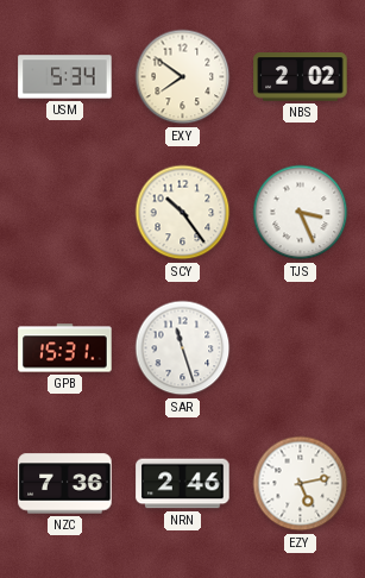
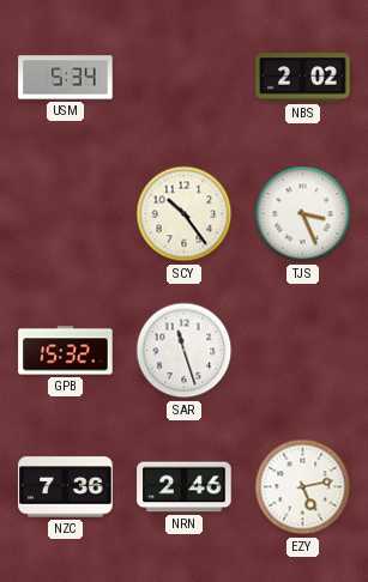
EXY: 7:51 -> none (183, 77)
GPB: 15:31 -> 15:32 (66, 351)
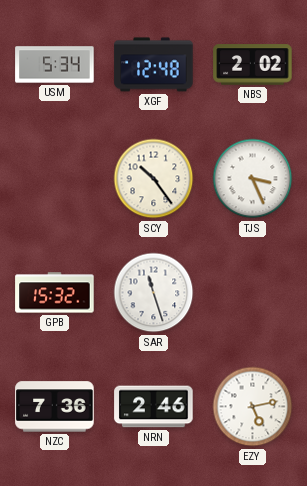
XGF: none -> 12:48 (154, 65)
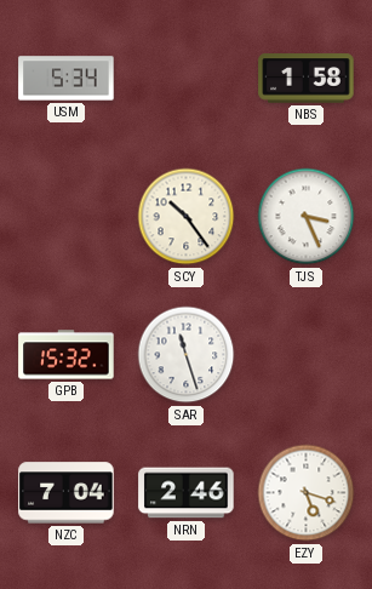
XGF: 12:48 -> none (154, 65)
NBS: 2:02 -> 1:58 (307, 79)
NZC: 7:36 -> 7:04 (67, 493)
EZY: 5:13 -> 5:18 (307, 493)
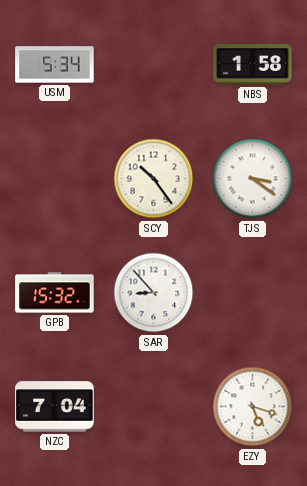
TJS: 3:26 -> 3:21 (253, 179)
SAR: 11:27 -> 8:53 (154, 293)
NRN: 2:46 -> none (187, 493)
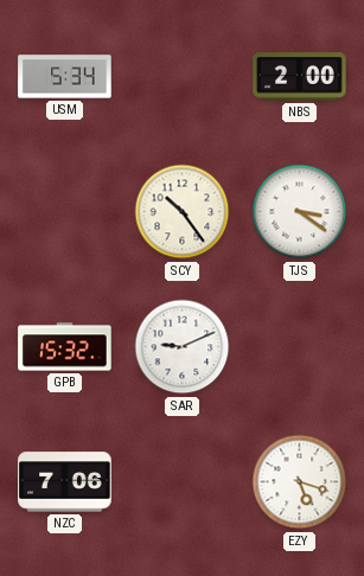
NBS: 1:58 -> 2:00 (300, 77)
SAR: 8:53 -> 9:11 (183, 347)
NZC: 7:04 -> 7:06 (65, 482)
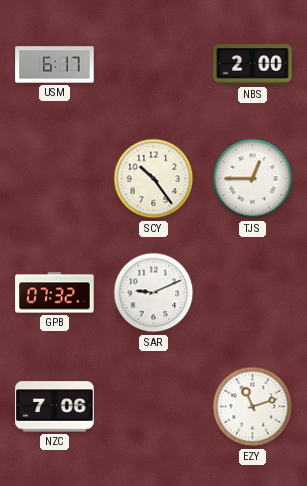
USM: 5:34 -> 6:17 (55, 65)
TJS: 3:21 -> 12:45 (253, 179)
GPB: 15:32 -> 07:32 (55, 293)
EZY: 5:18 -> 11:12 (253, 407)
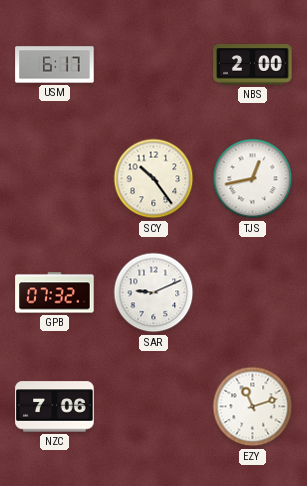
TJS: 12:45 -> 12:43 (253, 179)
